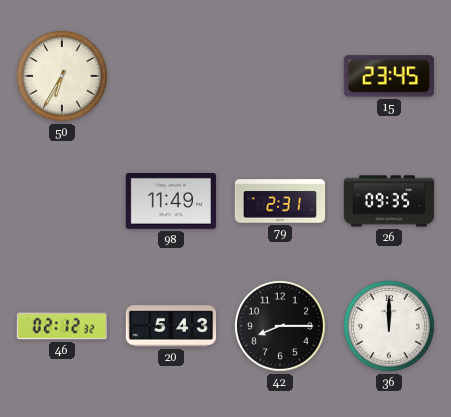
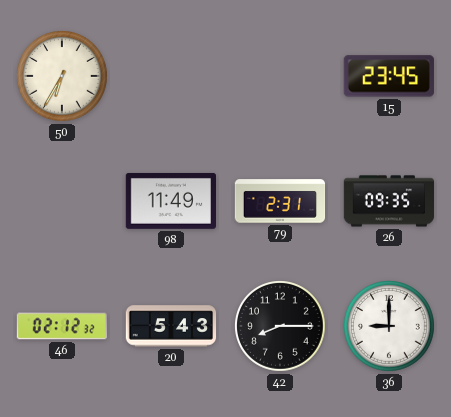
36: 12:00 -> 9:00 (390, 327)
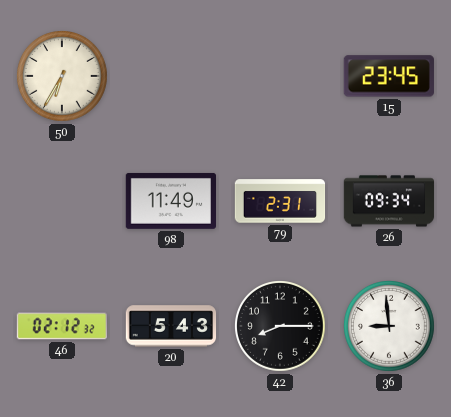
26: 09:35 -> 09:34 (389, 201)
36: 9:00 -> 8:59 (390, 327)
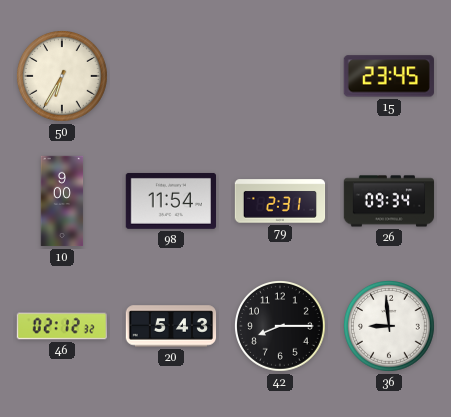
10: none -> 9:00 (62, 201)
98: 11:49 -> 11:54 (170, 201)
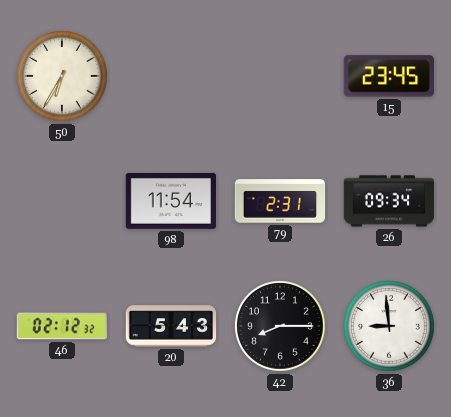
10: 9:00 -> none (62, 201)
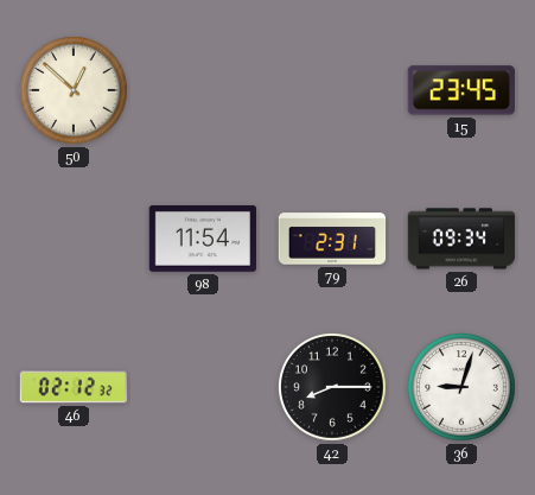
50: 6:35 -> 12:52 (75, 91)
20: 5:43 -> none (171, 326)
36: 8:59 -> 9:03 (463, 388)
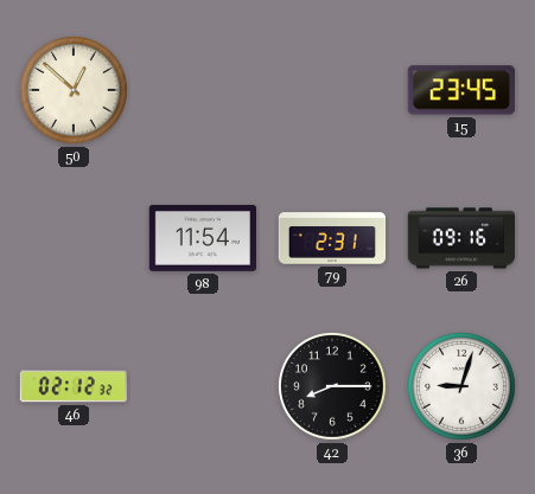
26: 09:34 -> 09:16 (461, 238)
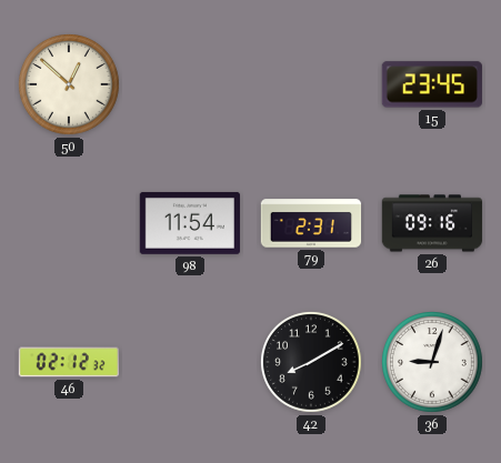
42: 8:15 -> 8:10 (312, 363)
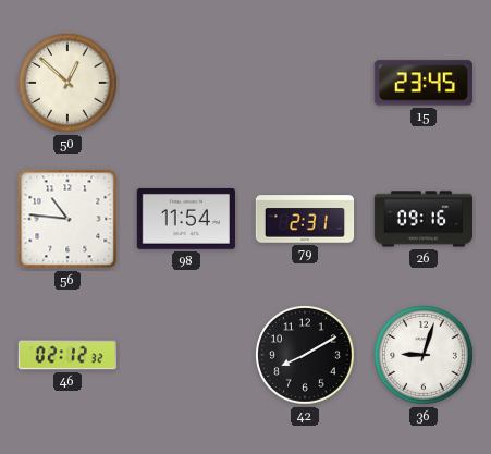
56: none -> 10:46 (67, 219)
